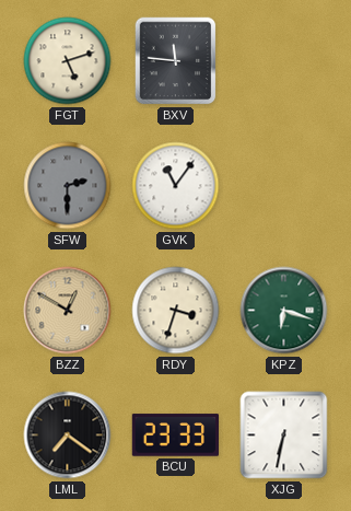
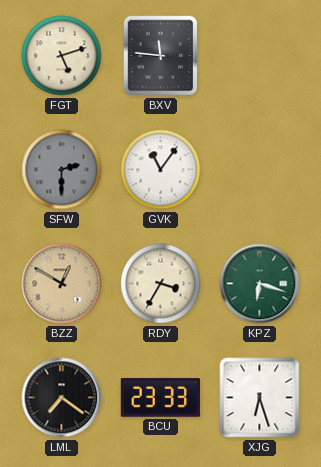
RDY: 3:33 -> 3:35 (161, 284)
XJG: 6:32 -> 6:27 (260, 398)
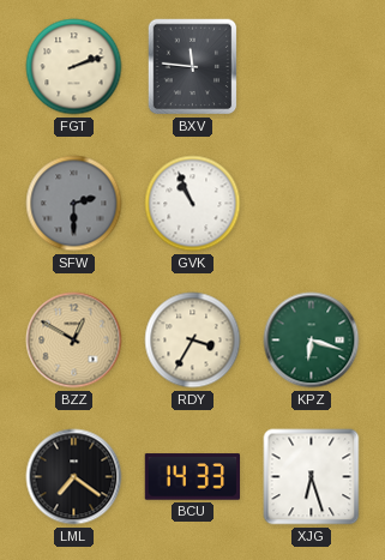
FGT: 5:12 -> 2:12 (74, 67)
GVK: 11:06 -> 10:56 (193, 204)
BCU: 23:33 -> 14:33 (192, 477)
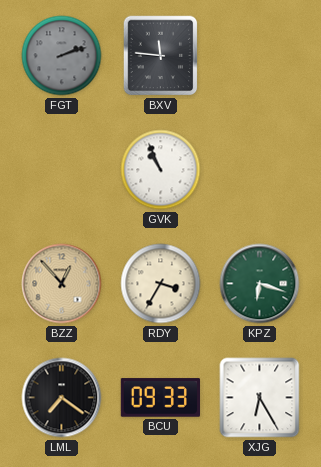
FGT dial: cream -> grey (62, 56)
SFW: 2:30 -> none (74, 204)
BZZ: 12:50 -> 12:53 (62, 284)
BCU: 14:33 -> 09:33 (160, 398)
XJG: 6:27 -> 6:25 (260, 398)
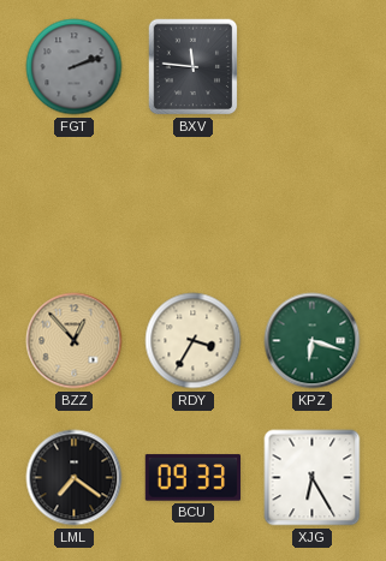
GVK: 10:56 -> none (161, 170)
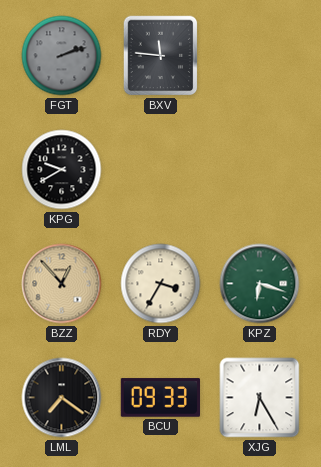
KPG: none -> 9:40 (62, 170)
